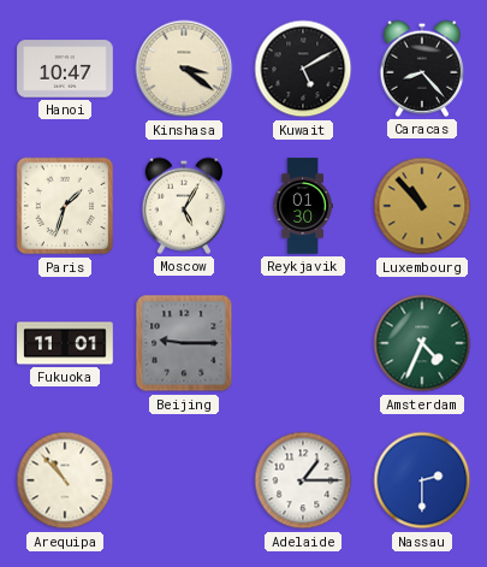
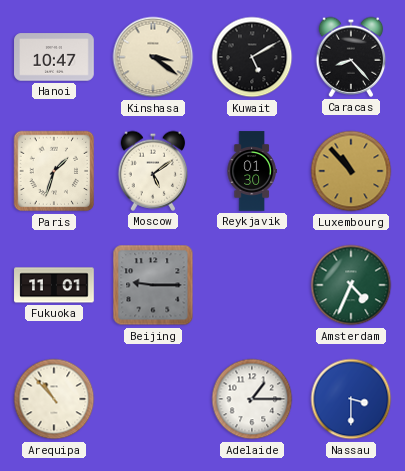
Moscow: 5:05 -> 5:09 (153, 171)
Nassau: 2:30 -> 3:30 (351, 399)
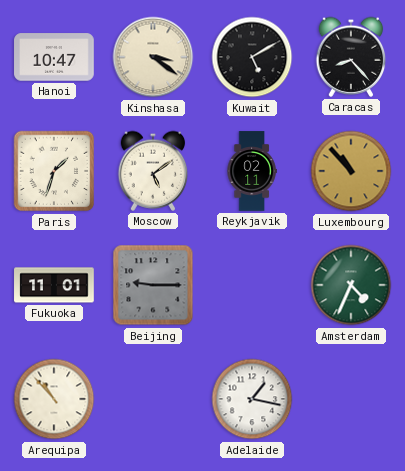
Reykjavik: 01:30 -> 02:11 (252, 171)
Adelaide: 1:15 -> 1:17 (252, 399)
Nassau: 3:30 -> none (351, 399)
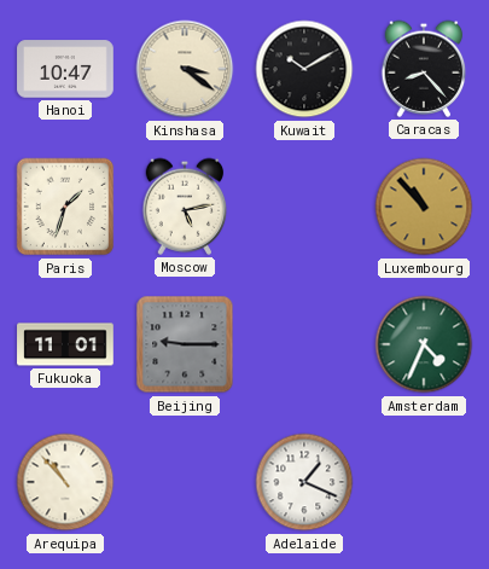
Kuwait: 5:10 -> 10:10 (304, 69)
Moscow: 5:09 -> 5:13 (185, 207)
Reykjavik: 02:11 -> none (252, 171)
Adelaide: 1:17 -> 1:19 (304, 482)
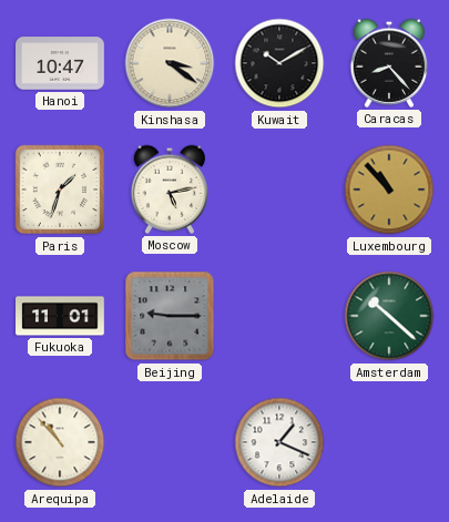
Amsterdam: 4:34 -> 10:22 (389, 316)
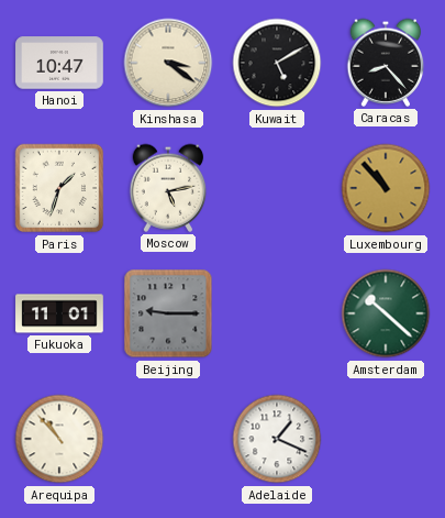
Kuwait: 10:10 -> 5:10 (277, 63)
